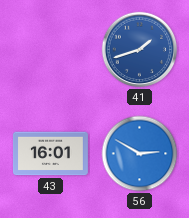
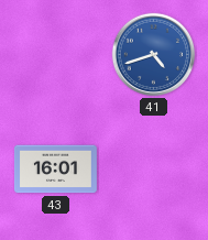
41: 1:42 -> 4:42 (154, 55)
56: 2:50 -> none (140, 154)
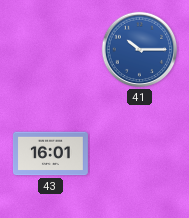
41: 4:42 -> 10:15 (140, 50)
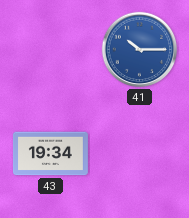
43: 16:01 -> 19:34 (50, 154)
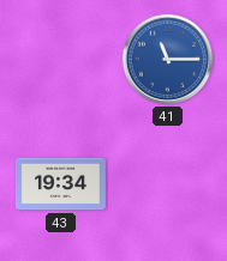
41: 10:15 -> 11:15 (168, 60)
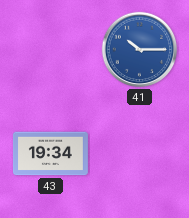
41: 11:15 -> 10:15 (140, 50)
